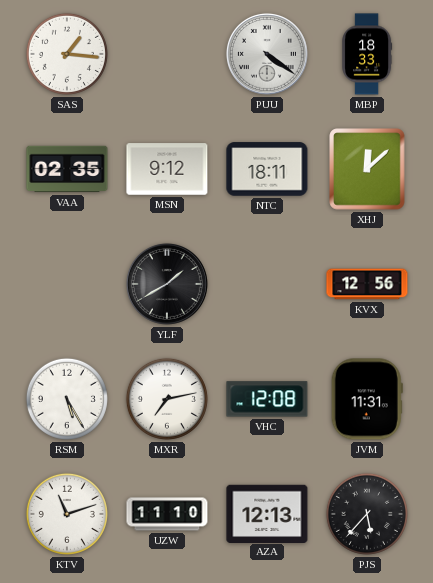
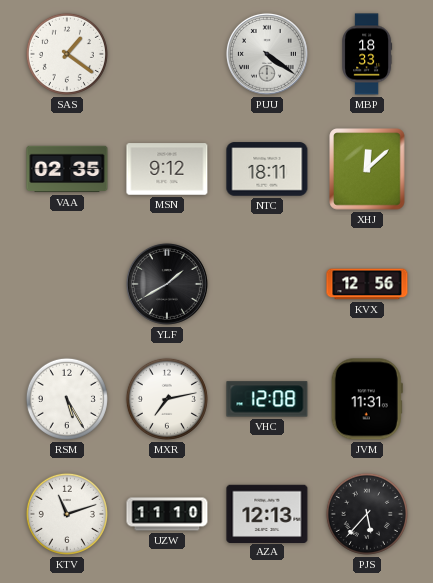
SAS: 1:16 -> 1:21 (67, 54)
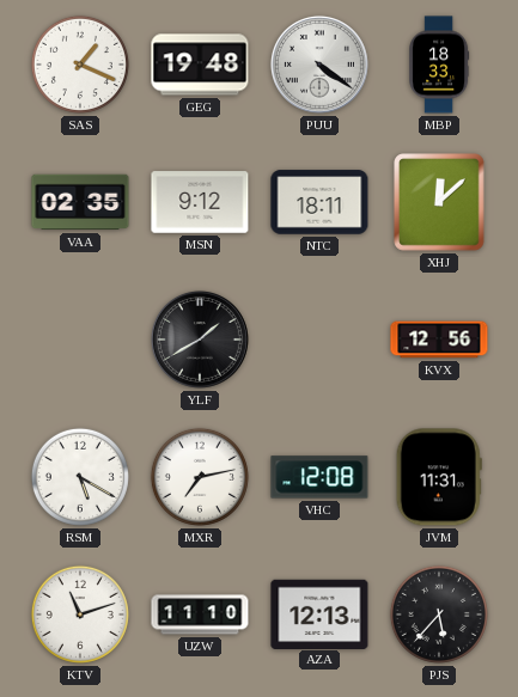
SAS: 1:21 -> 1:19 (80, 65)
GEG: none -> 19:48 (200, 65)
RSM: 5:25 -> 5:20 (80, 477)
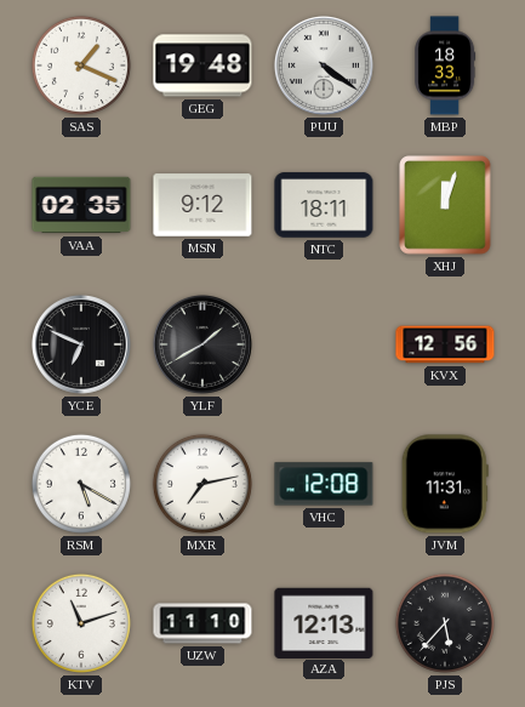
XHJ: 12:08 -> 12:03 (445, 205)
YCE: none -> 6:49 (81, 344)
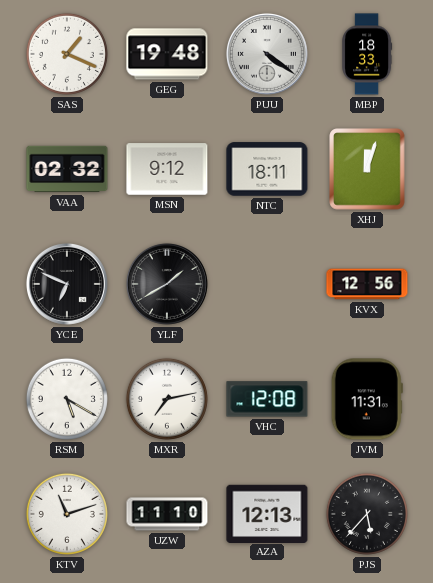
VAA: 02:35 -> 02:32 (67, 169)
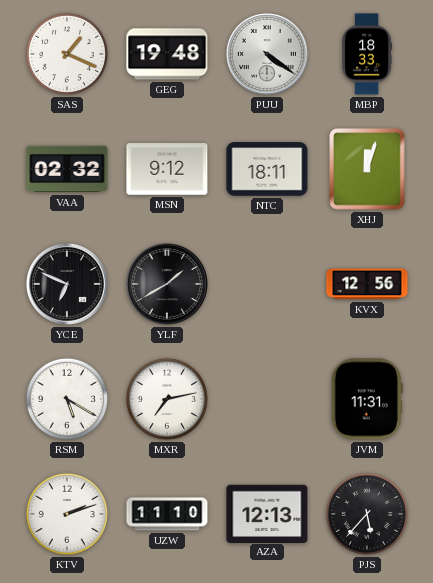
VHC: 12:08 -> none (267, 399)
KTV: 11:12 -> 2:12 (67, 514)
